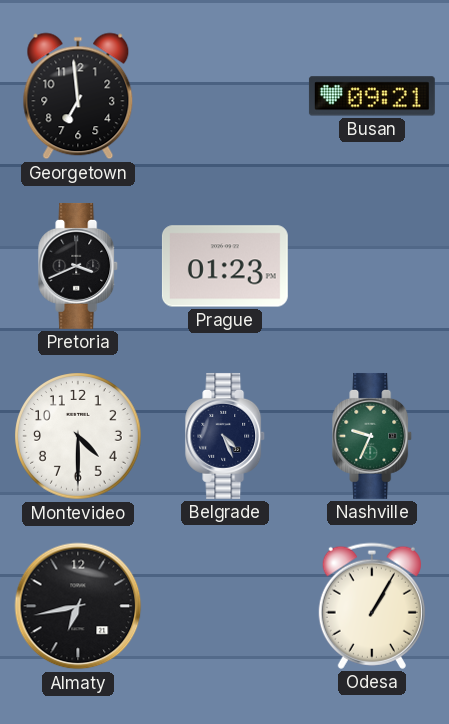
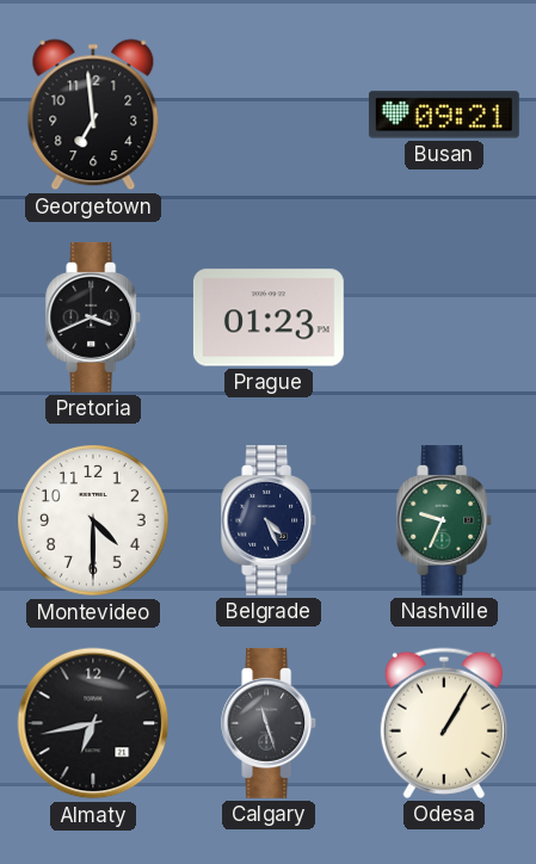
Calgary: none -> 11:27 (270, 723)
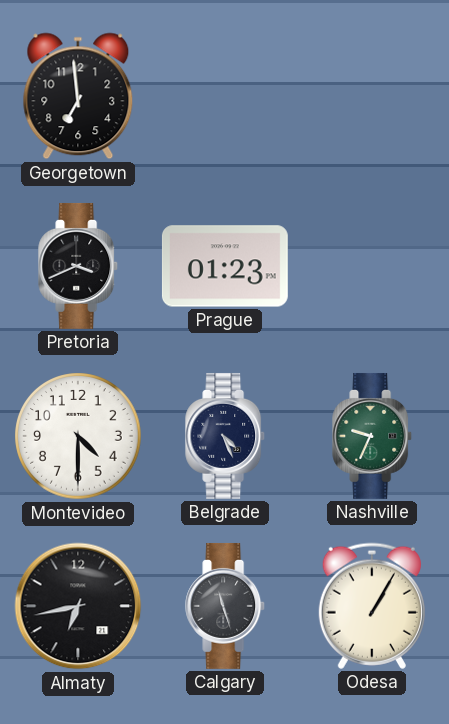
Busan: 09:21 -> none (444, 115)
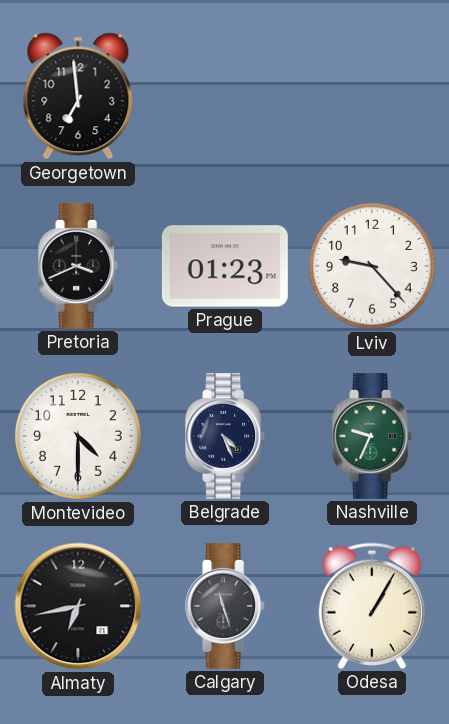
Lviv: none -> 9:23 (372, 266)
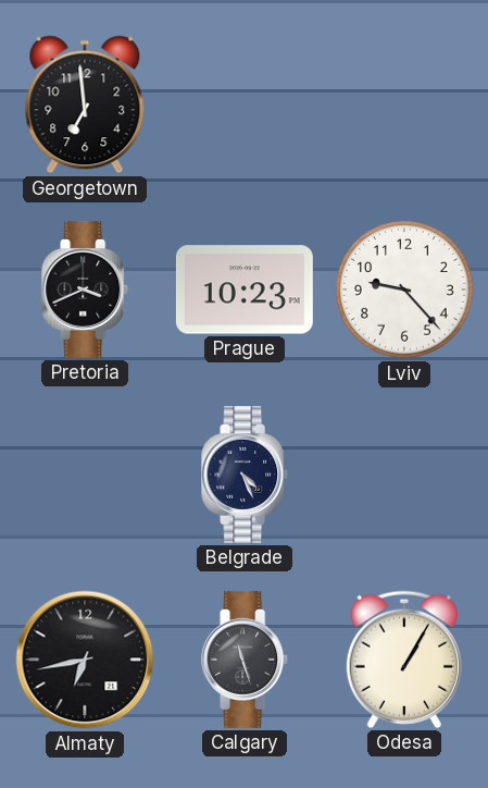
Prague: 01:23 -> 10:23 (245, 290)
Montevideo: 4:30 -> none (78, 436)
Nashville: 9:34 -> none (373, 436)
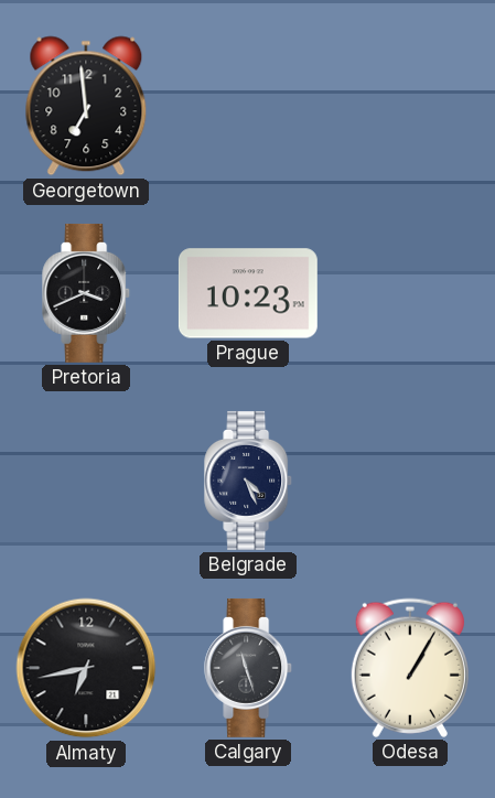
Lviv: 9:23 -> none (404, 290)
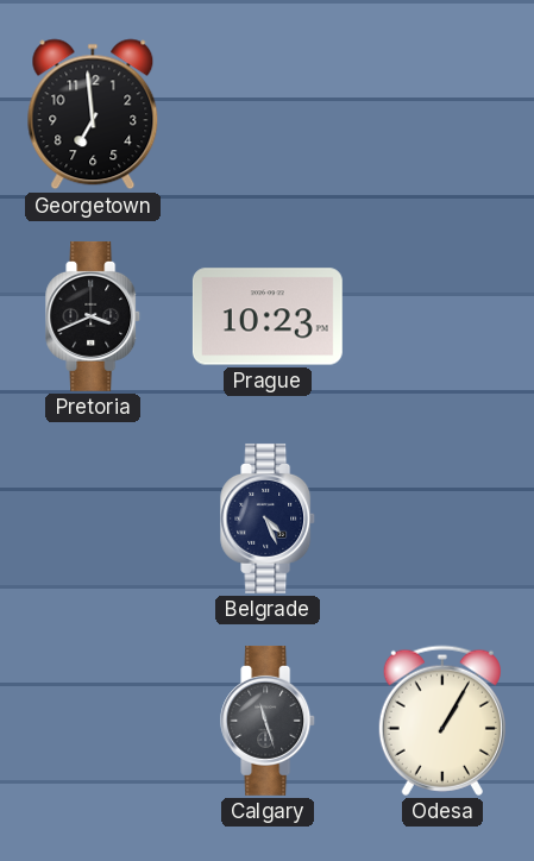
Almaty: 6:43 -> none (86, 668)
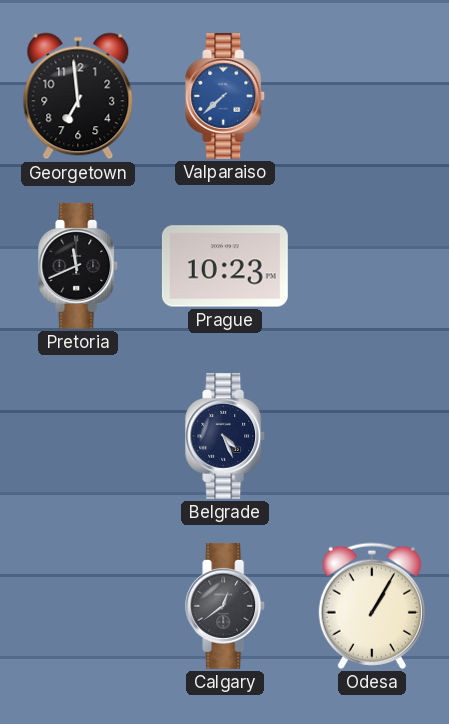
Valparaiso: none -> 7:38 (226, 96)
Pretoria: 3:41 -> 11:41 (79, 266)
Calgary: 11:27 -> 12:39 (226, 606)
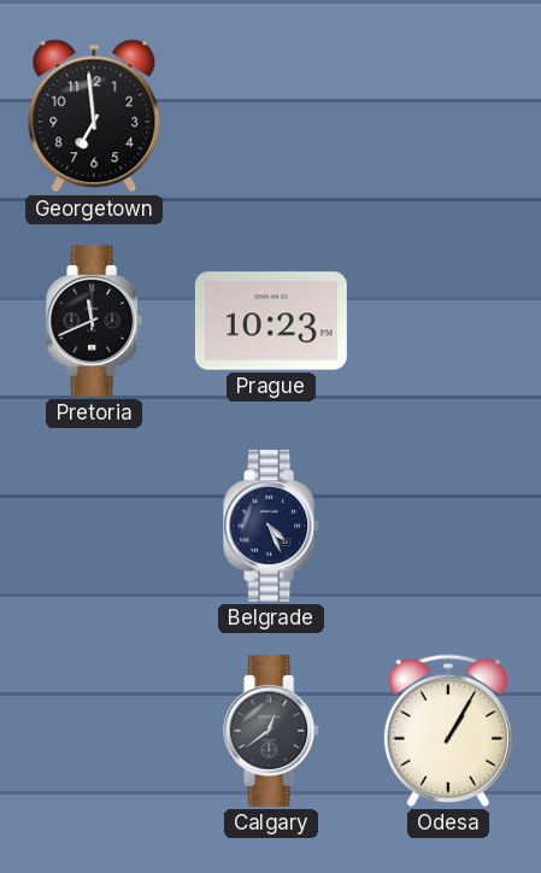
Valparaiso: 7:38 -> none (226, 96)
